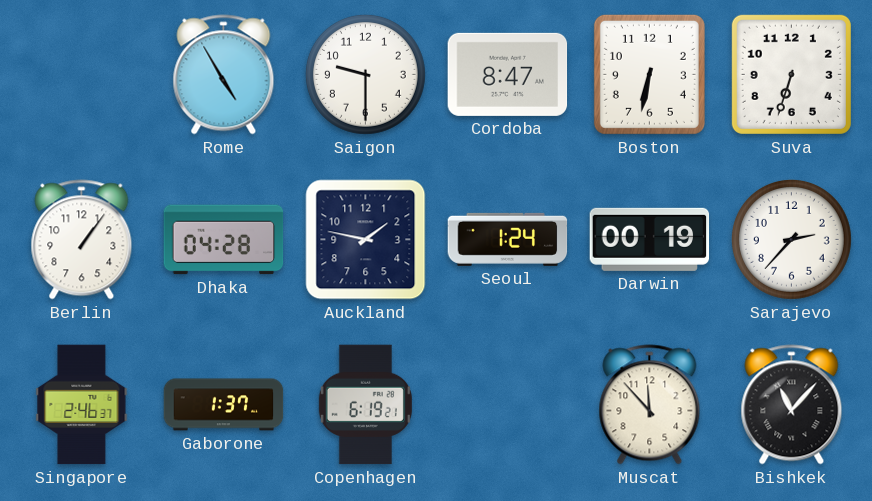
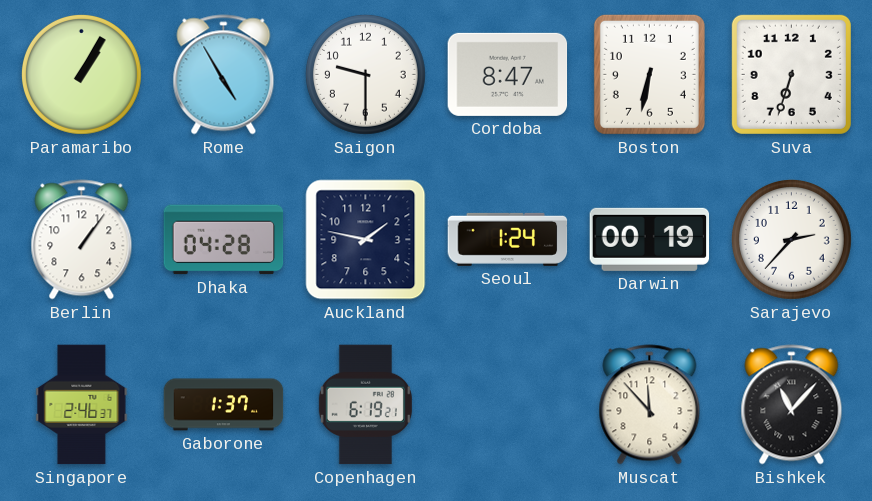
Paramaribo: none -> 1:05 (81, 74)
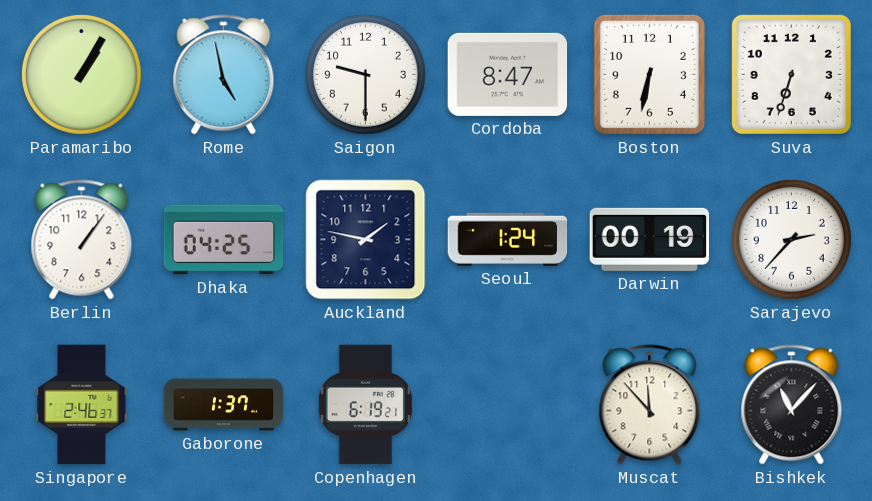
Rome: 4:55 -> 4:58 (224, 75)
Dhaka: 04:28 -> 04:25 (224, 240)
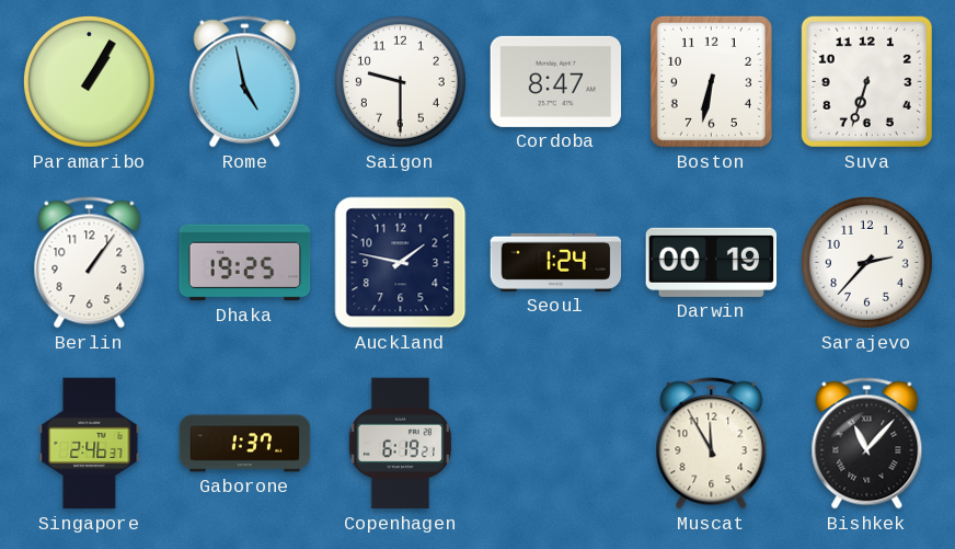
Dhaka: 04:25 -> 19:25 (245, 263)
Muscat: 11:53 -> 11:55 (712, 444)
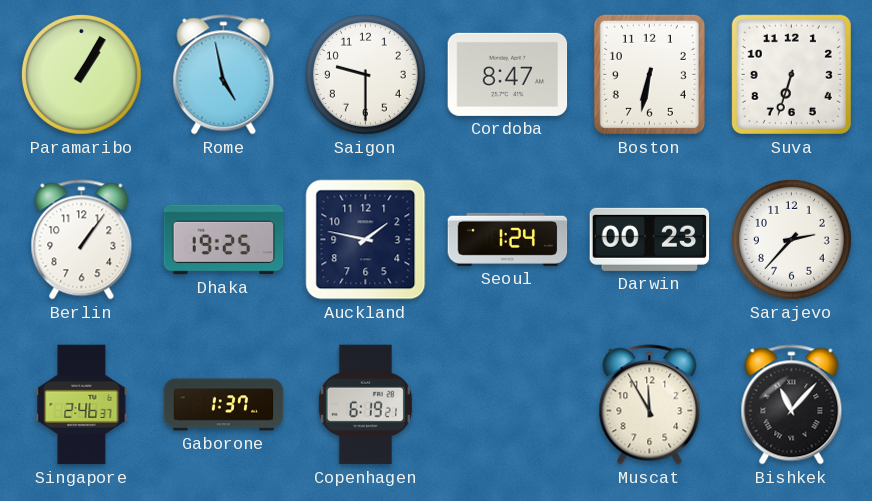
Darwin: 00:19 -> 00:23 (650, 239)
